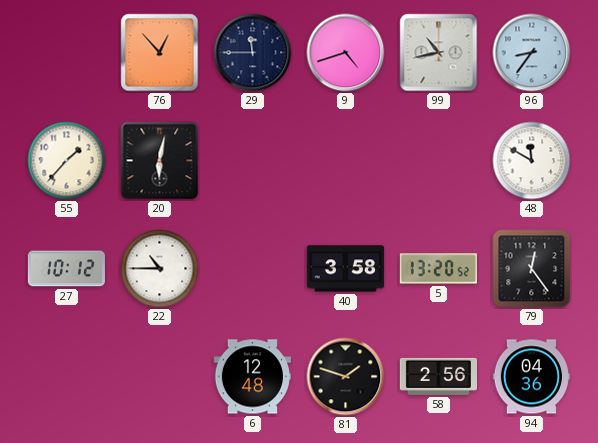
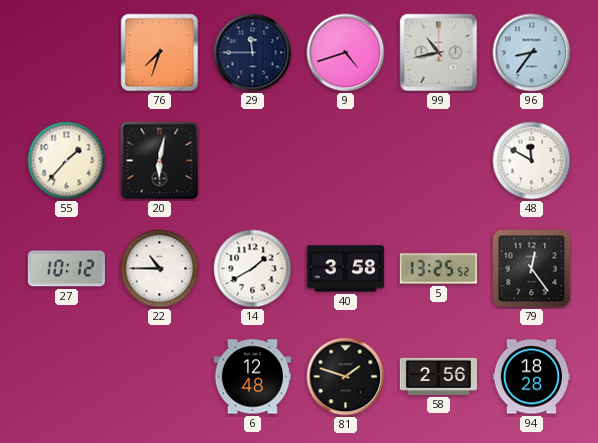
76: 12:53 -> 7:33 (160, 53)
14: none -> 1:40 (253, 269)
5: 13:20 -> 13:25 (438, 269)
94: 04:36 -> 18:28 (531, 377)
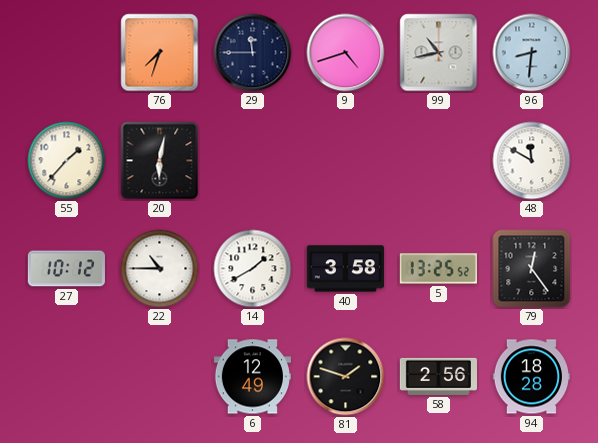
96: 8:36 -> 8:31 (532, 53)
6: 12:48 -> 12:49 (252, 377)
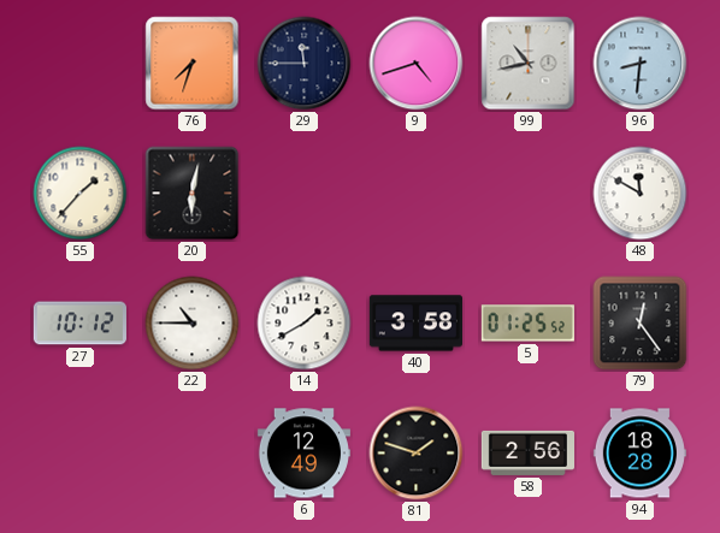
5: 13:25 -> 01:25 (527, 324)
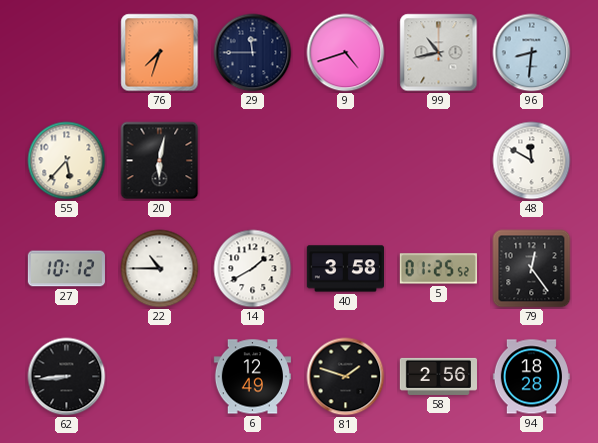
55: 1:37 -> 5:37 (67, 161)
62: none -> 8:44 (67, 377)
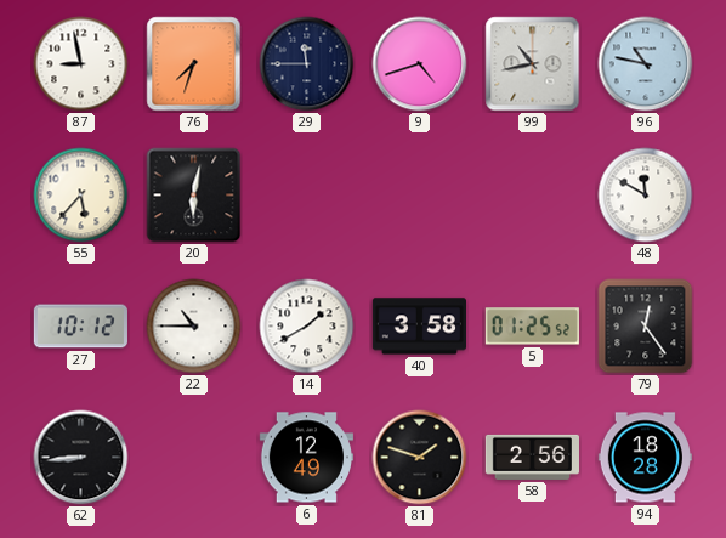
87: none -> 8:58 (81, 64)
96: 8:31 -> 10:47 (646, 64)
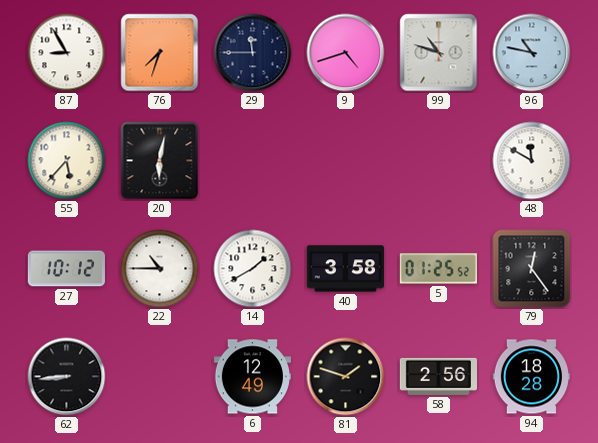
87: 8:58 -> 8:55 (67, 53)
99: 10:43 -> 10:48 (439, 53)
